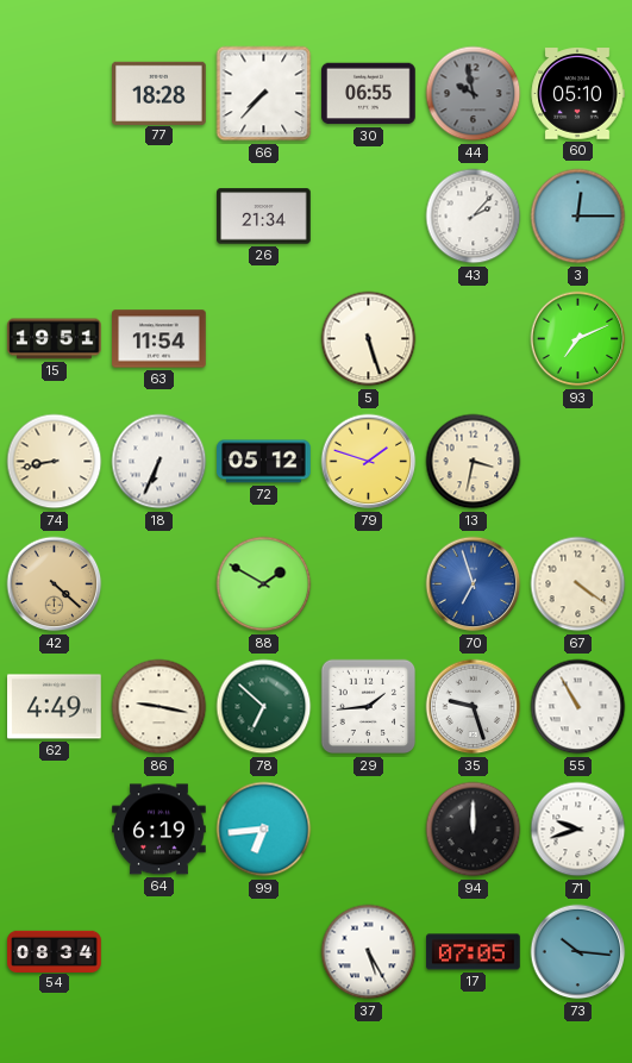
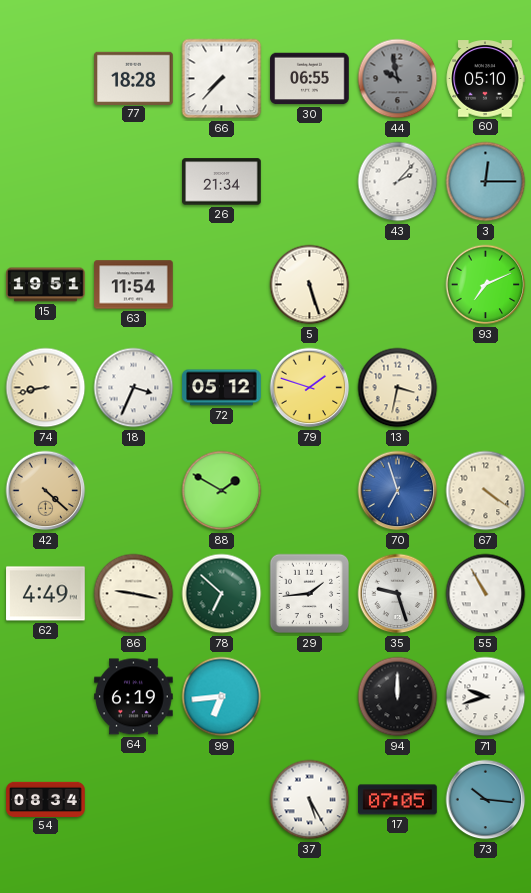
18: 6:34 -> 3:34 (134, 388)
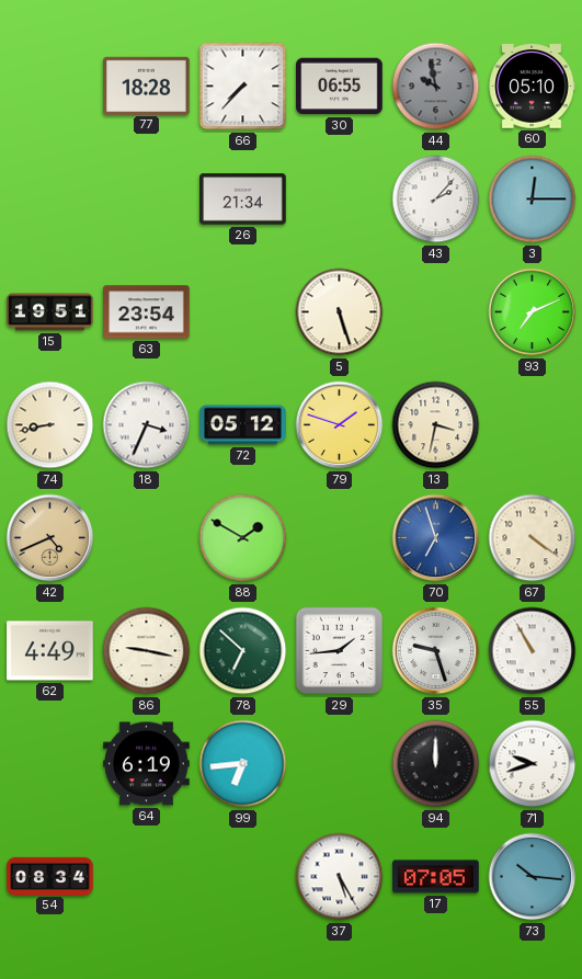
63: 11:54 -> 23:54 (147, 312)
42: 4:22 -> 4:41 (50, 538)
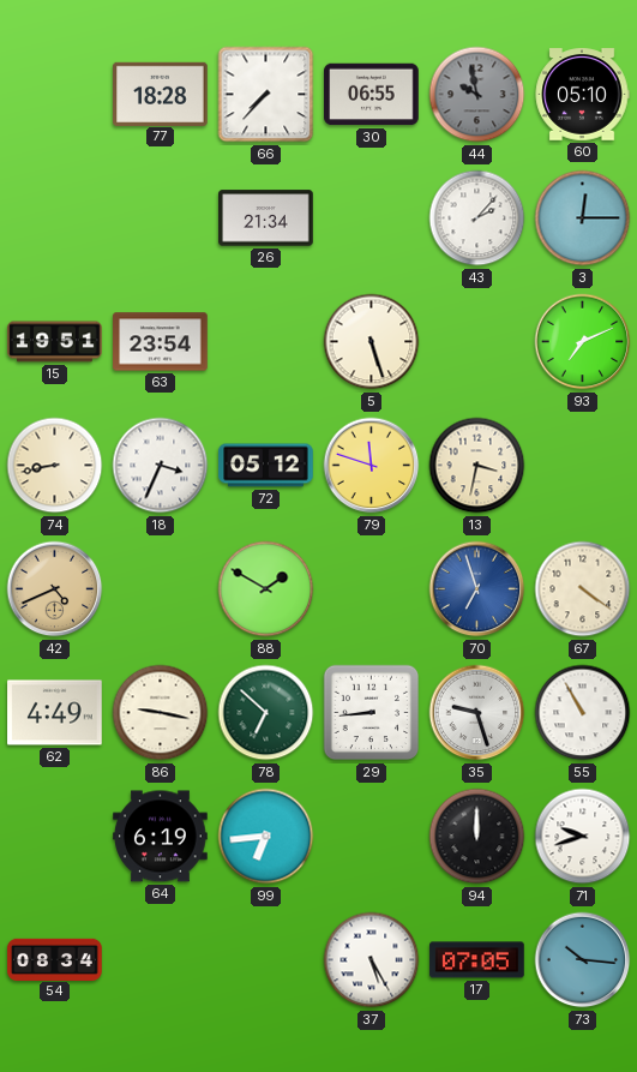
79: 1:48 -> 11:48 (372, 466)
29: 1:44 -> 8:44 (372, 713)
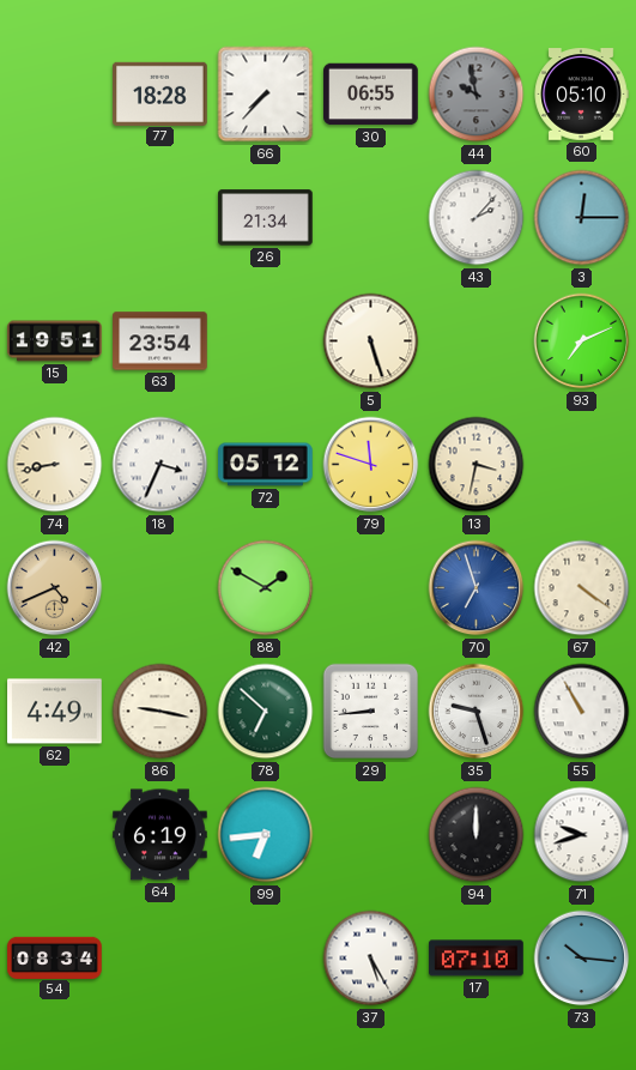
17: 07:05 -> 07:10 (477, 959)
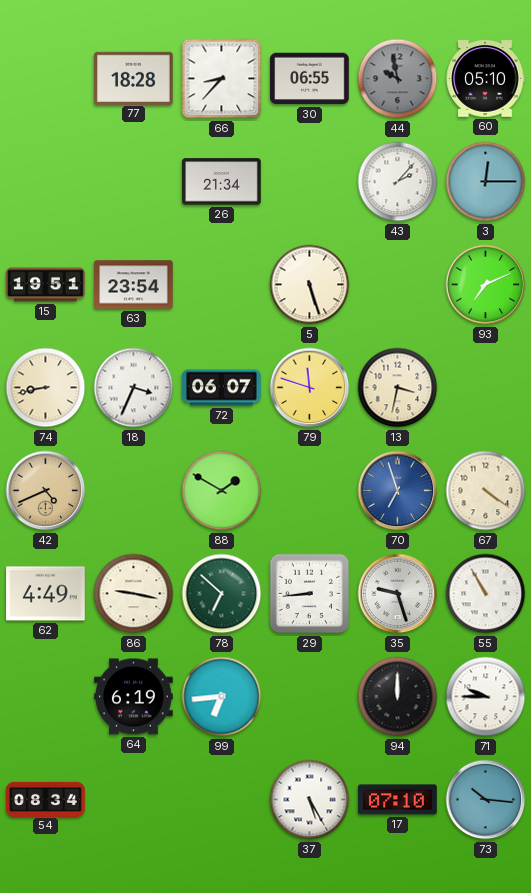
66: 7:37 -> 8:37 (222, 79)
72: 05:12 -> 06:07 (222, 388)
71: 9:42 -> 9:45 (486, 697)
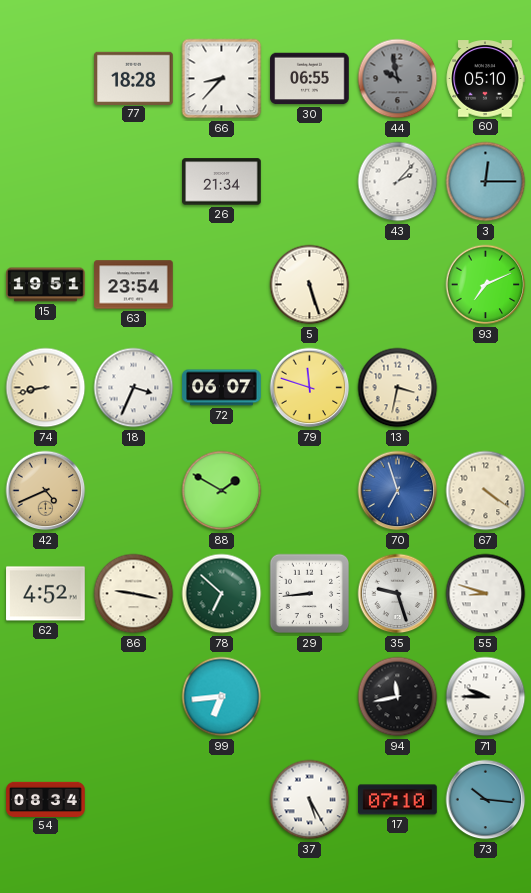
62: 4:49 -> 4:52 (46, 594)
55: 10:55 -> 8:48 (486, 594)
64: 6:19 -> none (134, 697)
94: 12:00 -> 11:43 (398, 697)
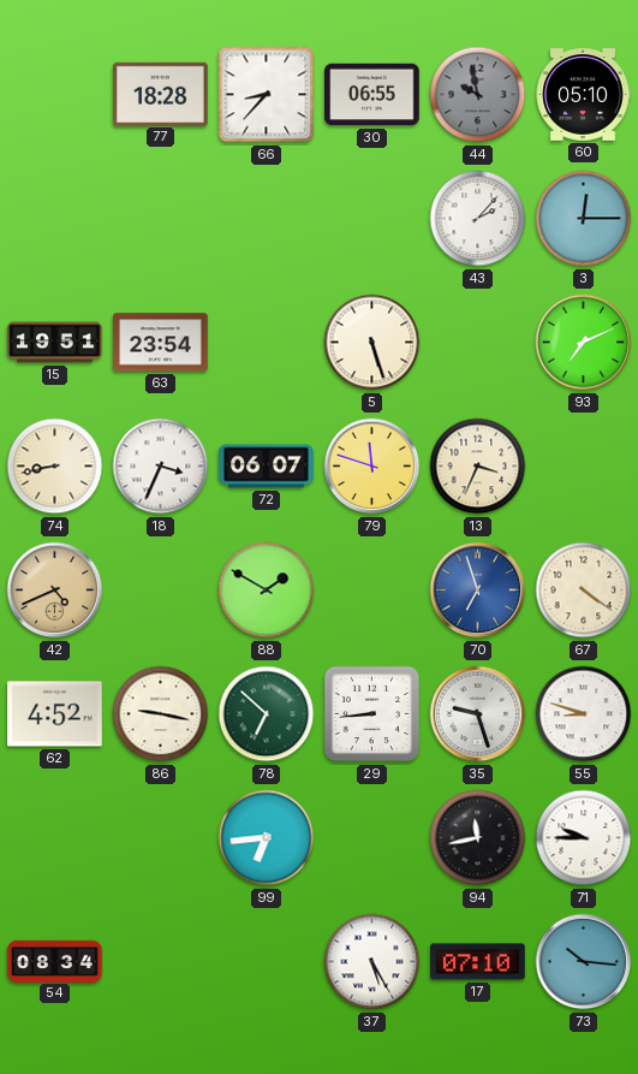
26: 21:34 -> none (222, 182)
13: 3:32 -> 3:34 (478, 467)
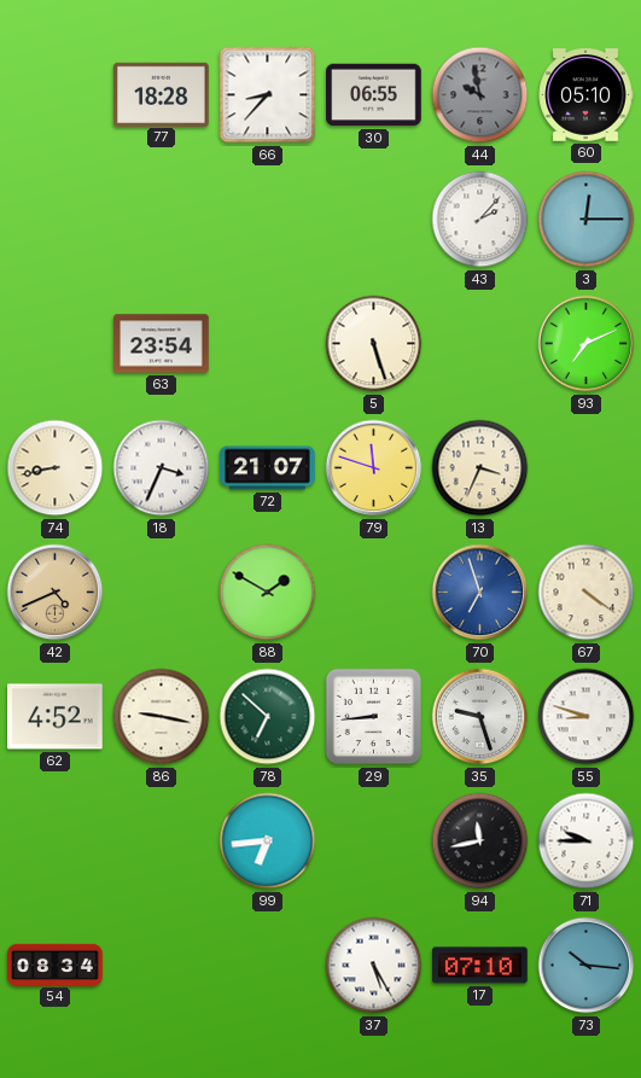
15: 19:51 -> none (55, 343)
72: 06:07 -> 21:07 (268, 468)
